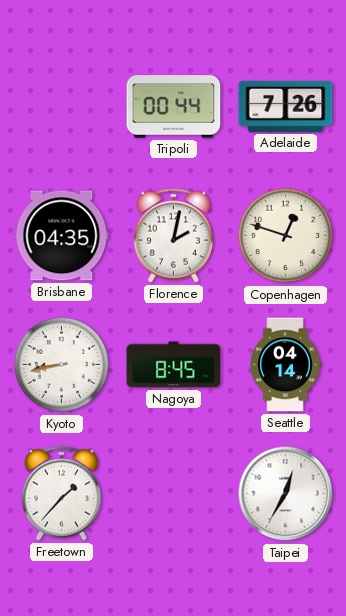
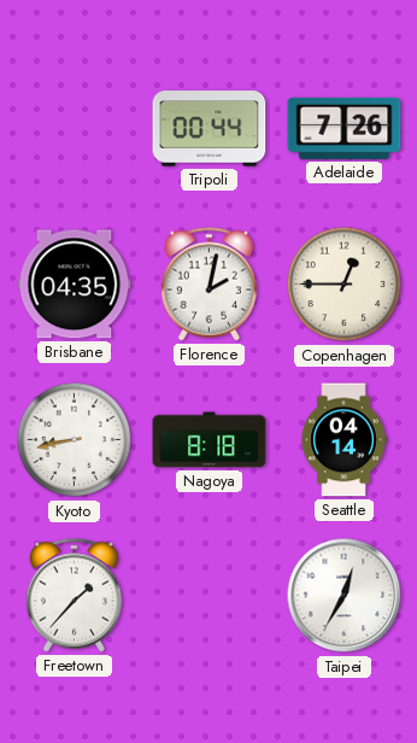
Copenhagen: 12:48 -> 12:45 (345, 285)
Nagoya: 8:45 -> 8:18 (210, 440)
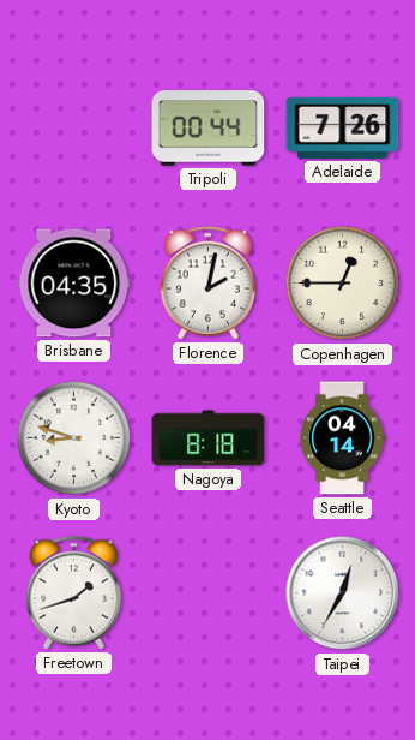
Kyoto: 8:43 -> 8:48 (74, 438)
Freetown: 1:37 -> 1:42 (73, 593)
